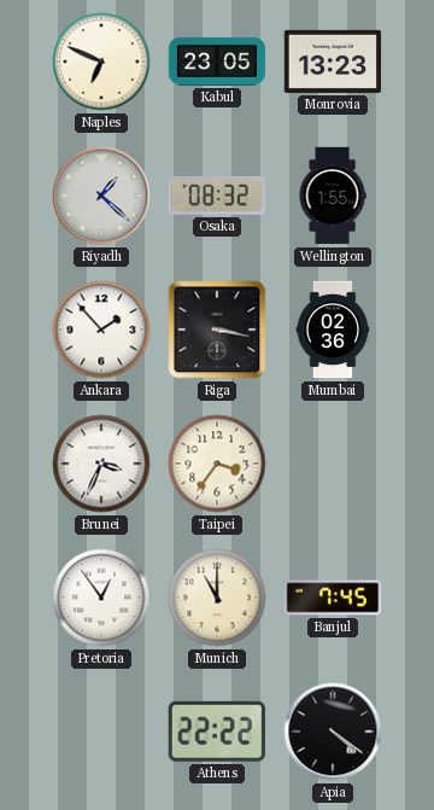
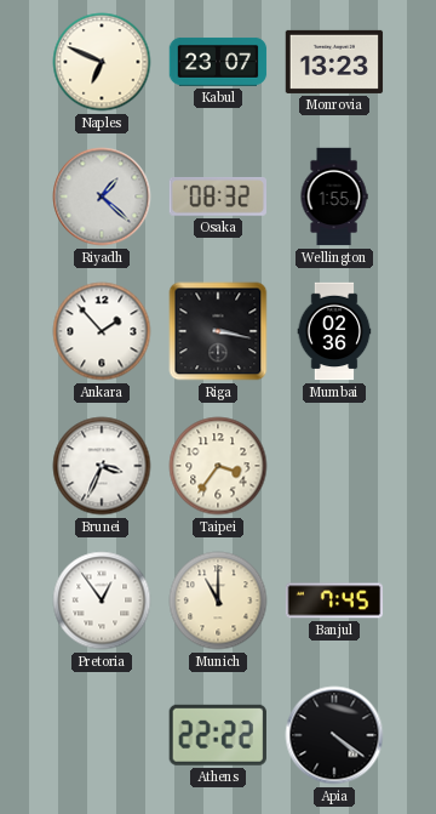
Kabul: 23:05 -> 23:07 (218, 62)
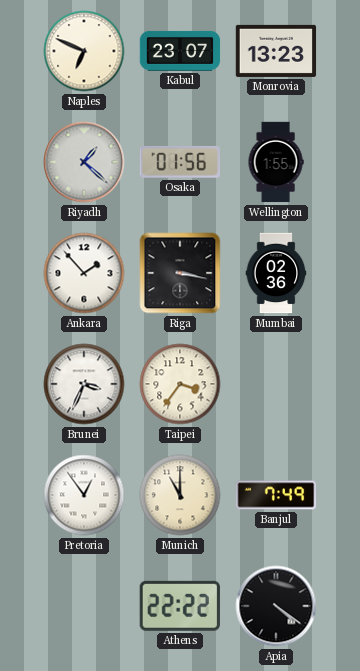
Osaka: 08:32 -> 01:56 (179, 162)
Banjul: 7:45 -> 7:49 (276, 495)
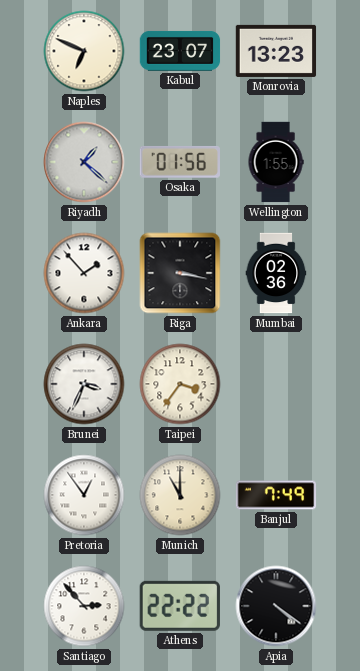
Santiago: none -> 2:53 (84, 606)
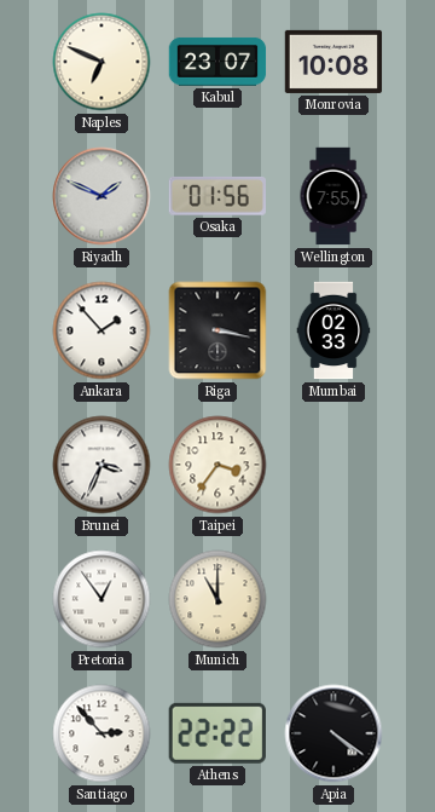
Monrovia: 13:23 -> 10:08 (333, 62)
Riyadh: 1:22 -> 1:49 (101, 196)
Wellington: 1:55 -> 7:55 (333, 196)
Mumbai: 02:36 -> 02:33 (333, 330)
Banjul: 7:49 -> none (276, 495)
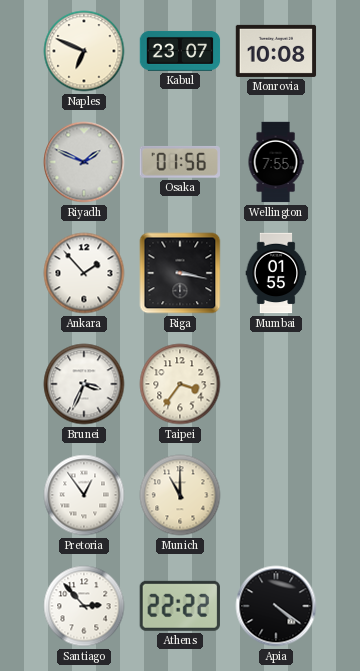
Mumbai: 02:33 -> 01:55 (276, 273)
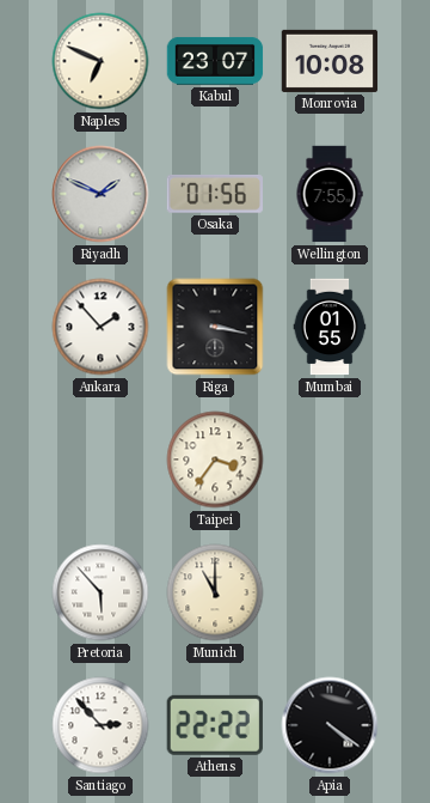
Brunei: 3:34 -> none (84, 384)
Pretoria: 12:54 -> 5:53 (100, 592)
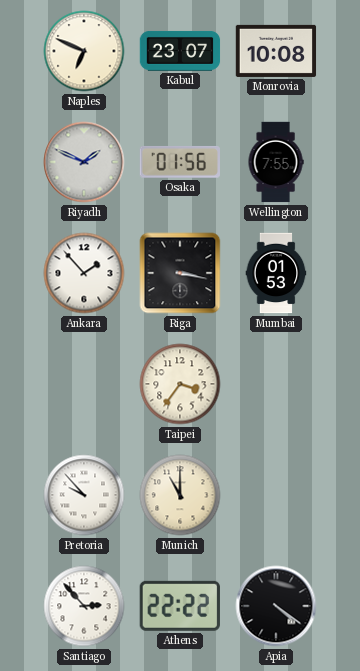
Mumbai: 01:55 -> 01:53 (276, 273)
Pretoria: 5:53 -> 9:53 (84, 495)
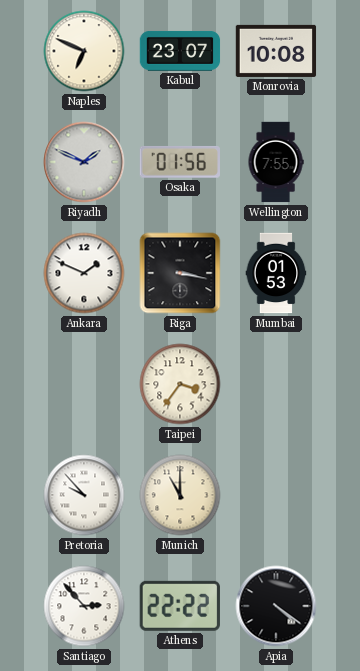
Ankara: 1:53 -> 1:49 (84, 273)
